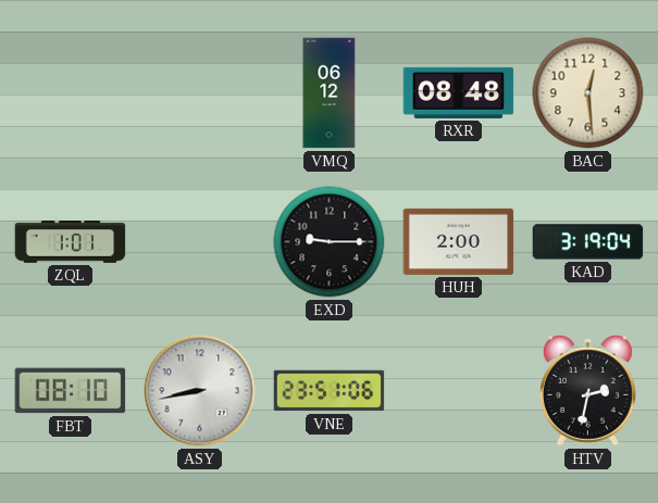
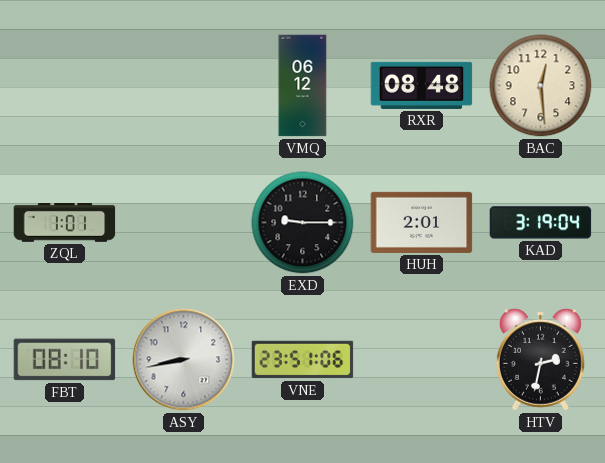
HUH: 2:00 -> 2:01 (422, 222)
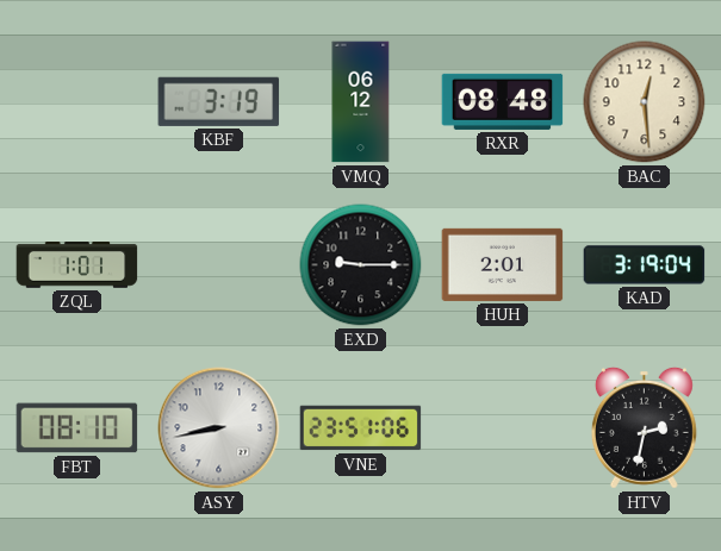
KBF: none -> 3:19 (219, 101)
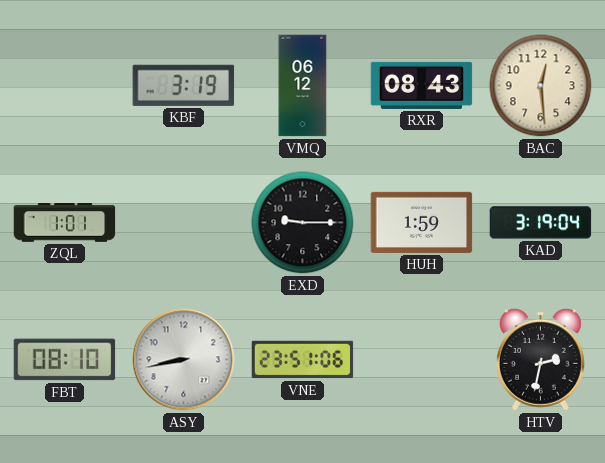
RXR: 08:48 -> 08:43 (422, 85)
HUH: 2:01 -> 1:59 (422, 222)
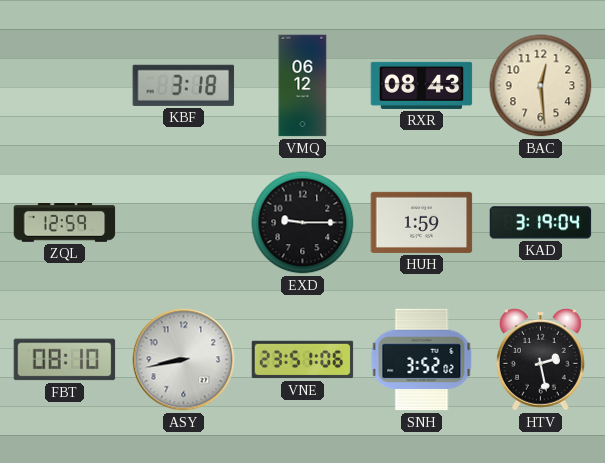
KBF: 3:19 -> 3:18 (184, 85)
ZQL: 1:01 -> 12:59 (65, 223)
SNH: none -> 3:52 (422, 360)
HTV: 2:32 -> 2:28 (540, 359)
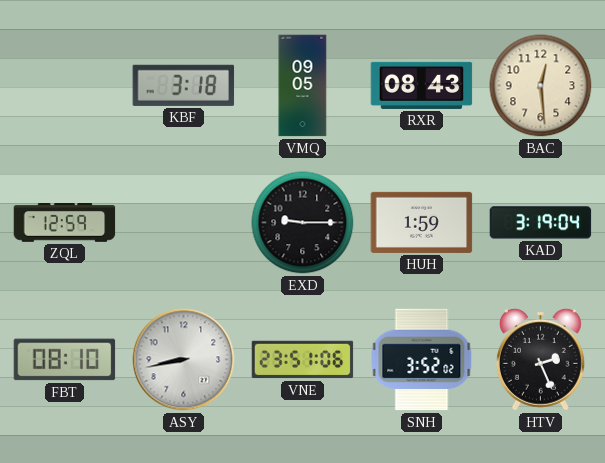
VMQ: 06:12 -> 09:05 (303, 86)
HTV: 2:28 -> 2:26 (540, 359)
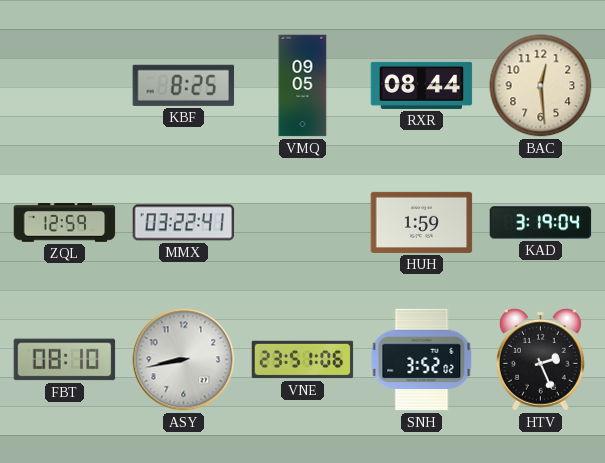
KBF: 3:18 -> 8:25 (184, 85)
RXR: 08:43 -> 08:44 (422, 85)
MMX: none -> 03:22 (184, 223)
EXD: 9:15 -> none (303, 223)
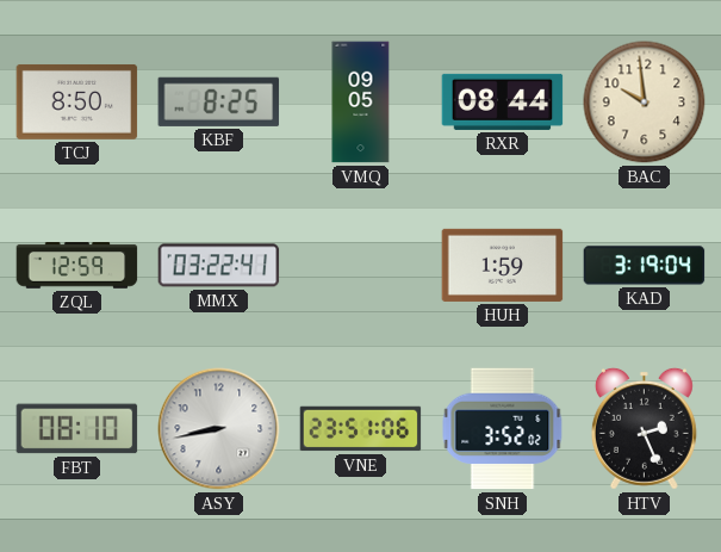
TCJ: none -> 8:50 (77, 101)
BAC: 12:29 -> 9:59 (645, 103)
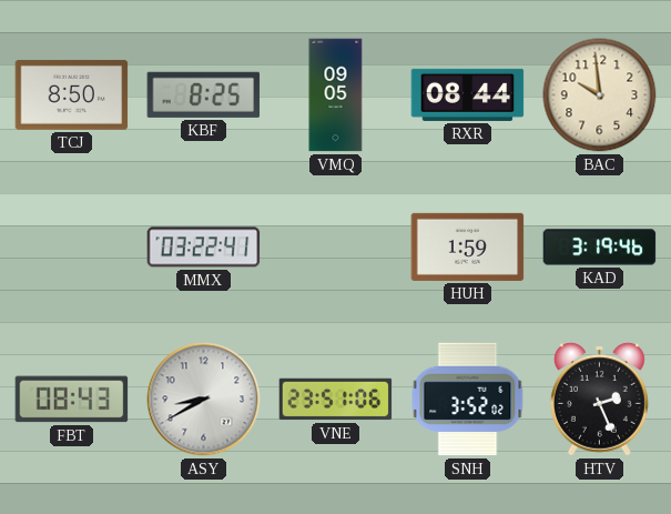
ZQL: 12:59 -> none (77, 266)
KAD: 3:19:04 -> 3:19:46 (600, 248)
FBT: 08:10 -> 08:43 (72, 400)
ASY: 8:43 -> 8:40 (204, 400)
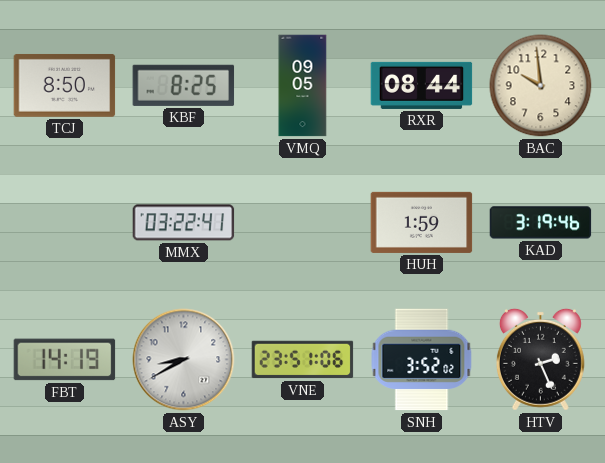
FBT: 08:43 -> 14:19 (65, 360)
